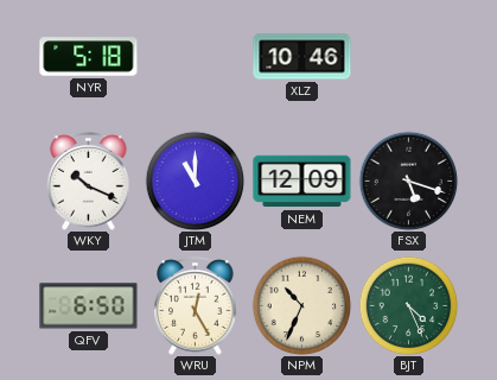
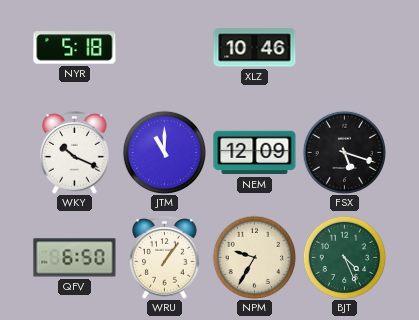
WRU: 12:25 -> 1:06 (165, 258)
NPM: 10:34 -> 9:35 (254, 257)
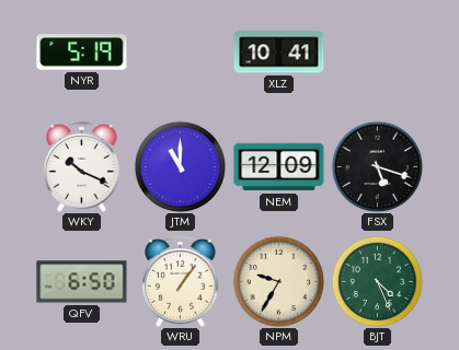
NYR: 5:18 -> 5:19 (82, 52)
XLZ: 10:46 -> 10:41 (279, 52)
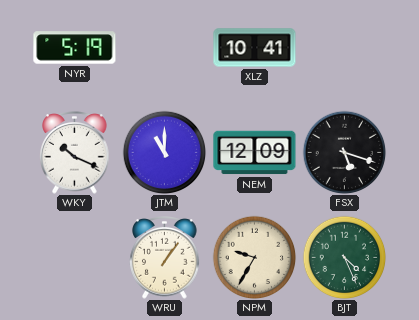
QFV: 6:50 -> none (82, 282)
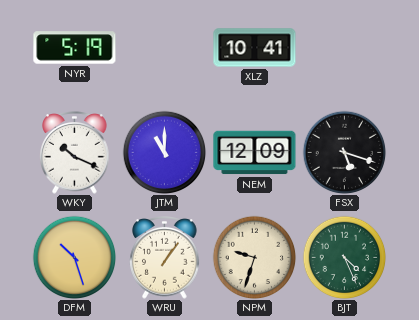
DFM: none -> 10:27 (74, 257)
NPM: 9:35 -> 9:33 (254, 257)
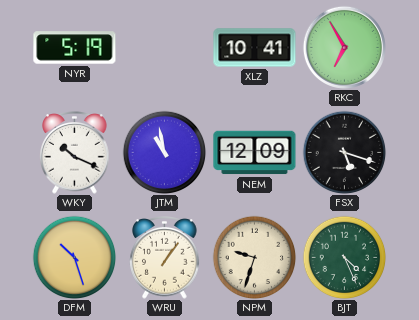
RKC: none -> 6:55 (344, 47)
JTM: 11:00 -> 10:58 (164, 152)
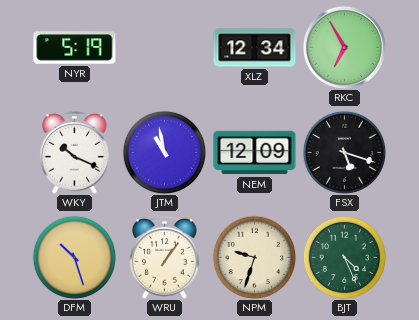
XLZ: 10:41 -> 12:34 (255, 48)
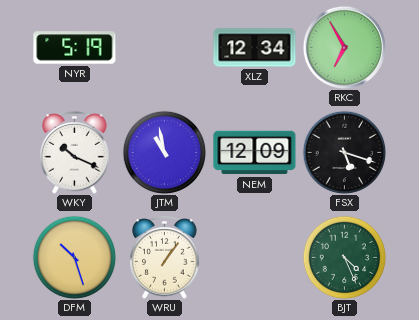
NPM: 9:33 -> none (254, 257)
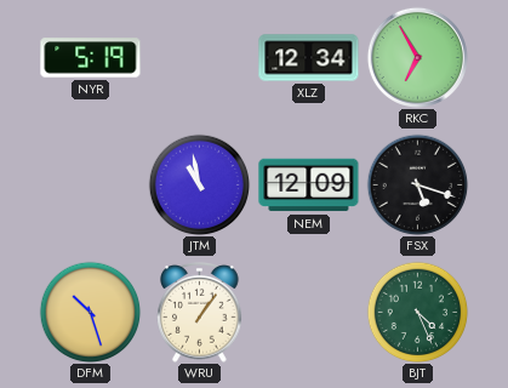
WKY: 10:19 -> none (75, 153)
